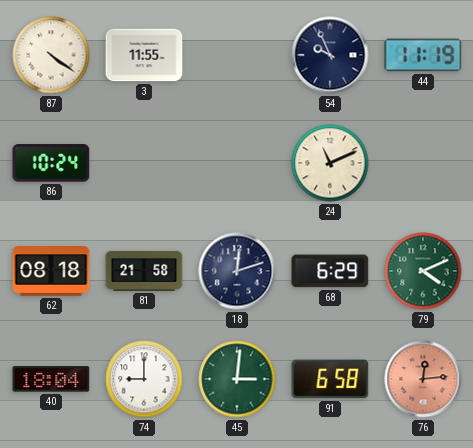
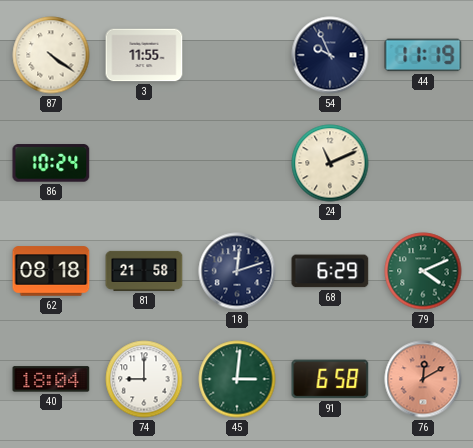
76: 12:14 -> 12:10 (423, 379)
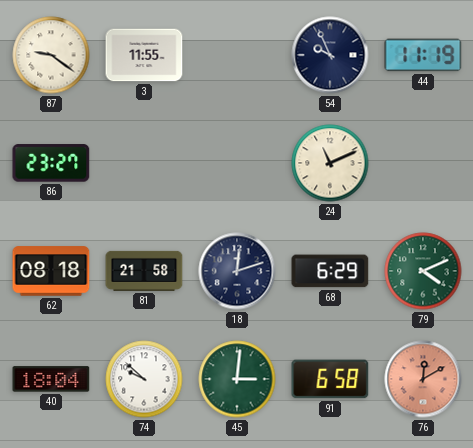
87: 4:21 -> 9:21 (51, 55)
86: 10:24 -> 23:27 (51, 163)
74: 9:00 -> 9:52 (144, 379)
